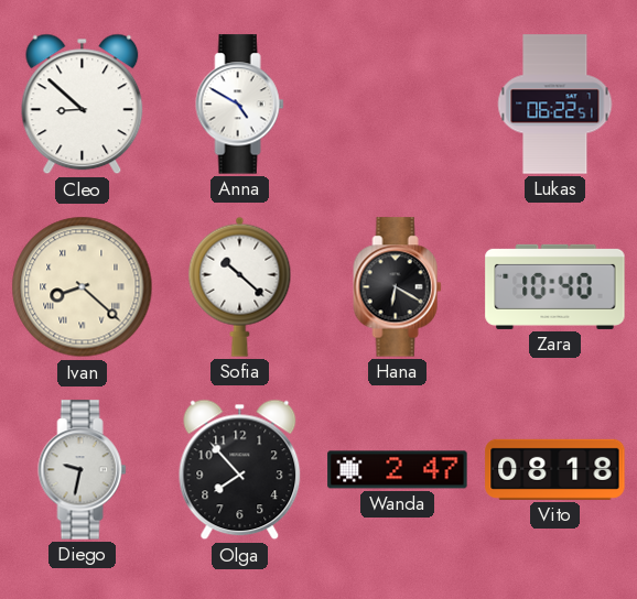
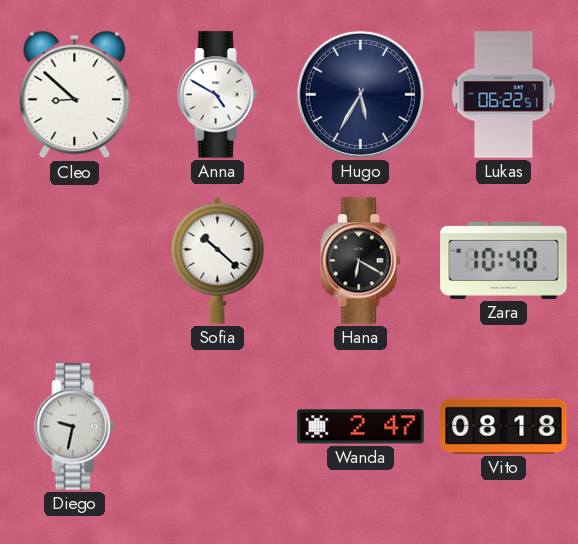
Hugo: none -> 5:35 (360, 94)
Ivan: 8:22 -> none (83, 287)
Olga: 7:53 -> none (240, 470)
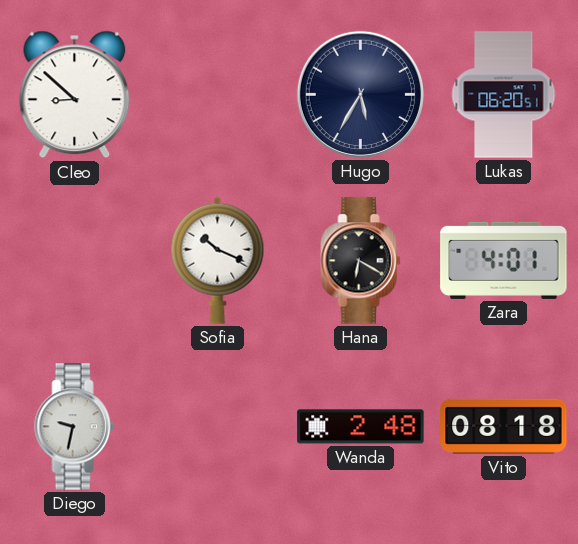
Anna: 4:50 -> none (218, 95)
Lukas: 06:22 -> 06:20 (504, 95)
Sofia: 10:22 -> 10:19 (218, 260)
Zara: 10:40 -> 4:01 (504, 260)
Wanda: 2:47 -> 2:48 (361, 427)
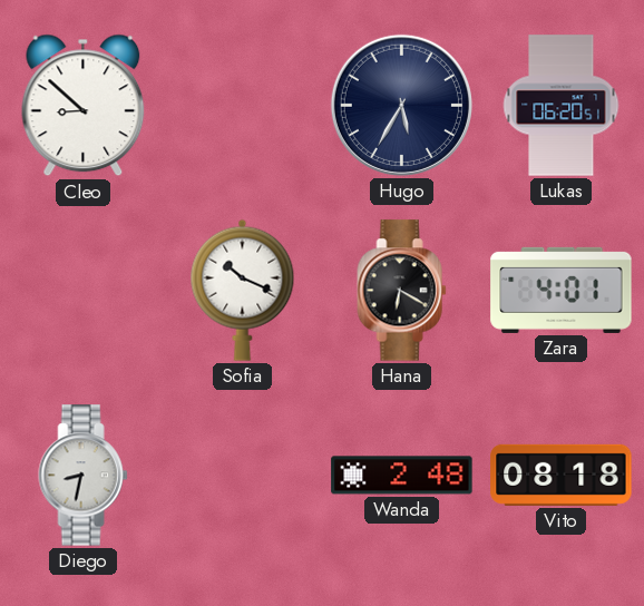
Diego: 9:32 -> 8:32 (84, 476)
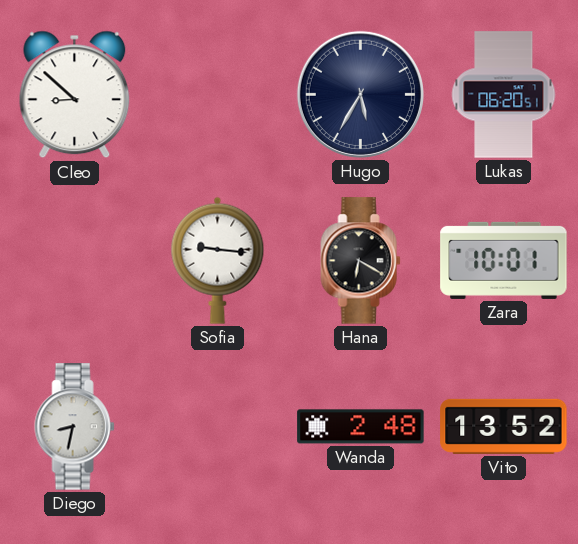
Sofia: 10:19 -> 9:16 (218, 260)
Zara: 4:01 -> 10:01 (504, 260)
Vito: 08:18 -> 13:52 (504, 426)
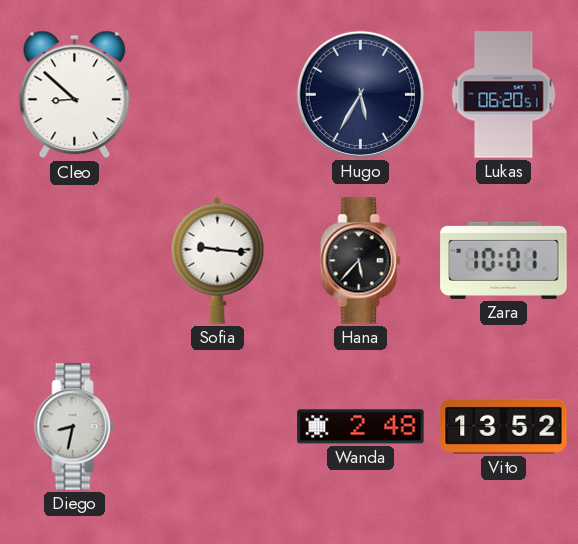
Hana: 6:20 -> 5:37 (361, 261)
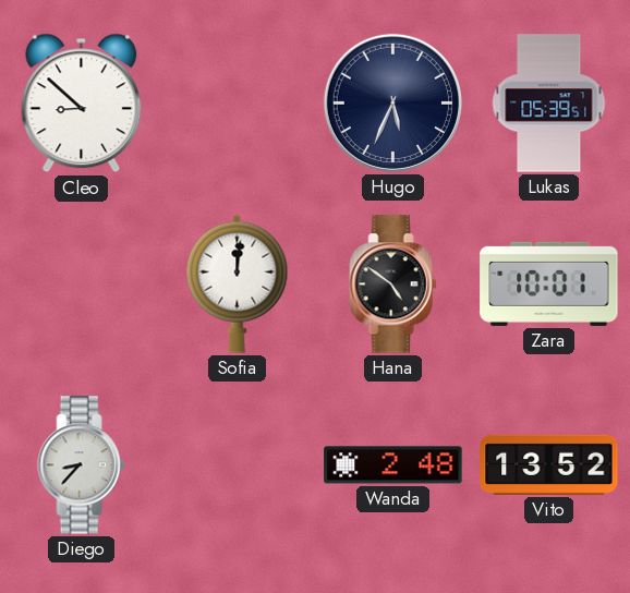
Hugo: 5:35 -> 5:34 (392, 102)
Lukas: 06:20 -> 05:39 (549, 104)
Sofia: 9:16 -> 12:01 (238, 283)
Hana: 5:37 -> 4:51 (393, 285)
Diego: 8:32 -> 8:37 (82, 465)
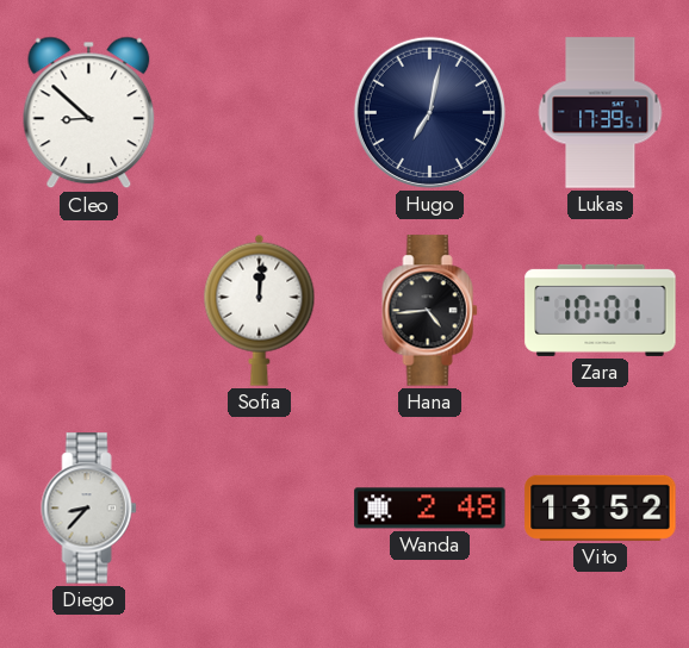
Hugo: 5:34 -> 7:02 (429, 112)
Lukas: 05:39 -> 17:39 (601, 113)
Hana: 4:51 -> 4:44 (430, 311)
